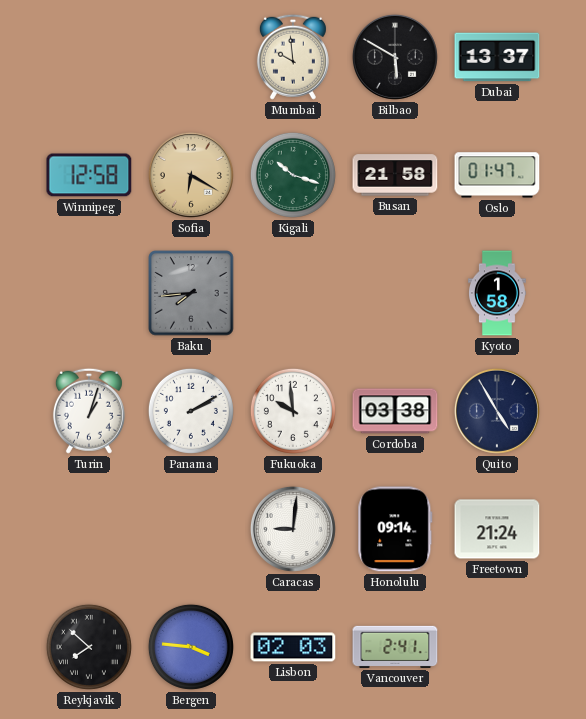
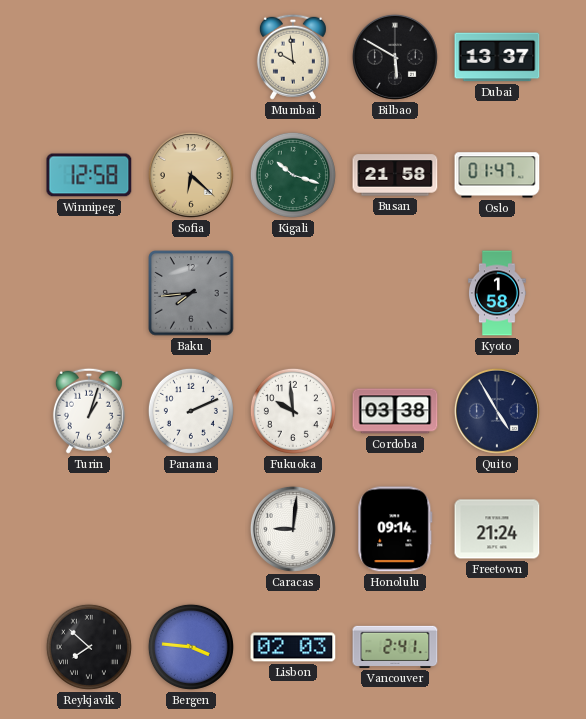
Sofia: 6:20 -> 6:22 (191, 175)
Panama: 2:10 -> 2:11 (191, 411)
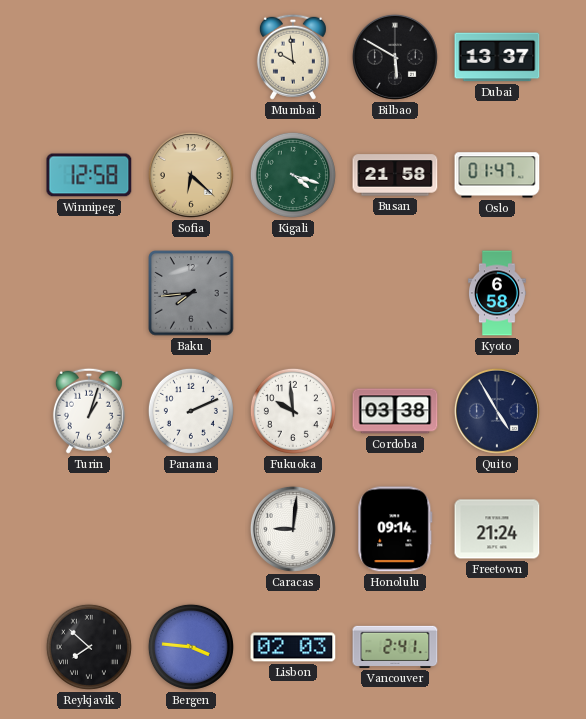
Kigali: 10:18 -> 4:18 (293, 175)
Kyoto: 1:58 -> 6:58 (498, 293)
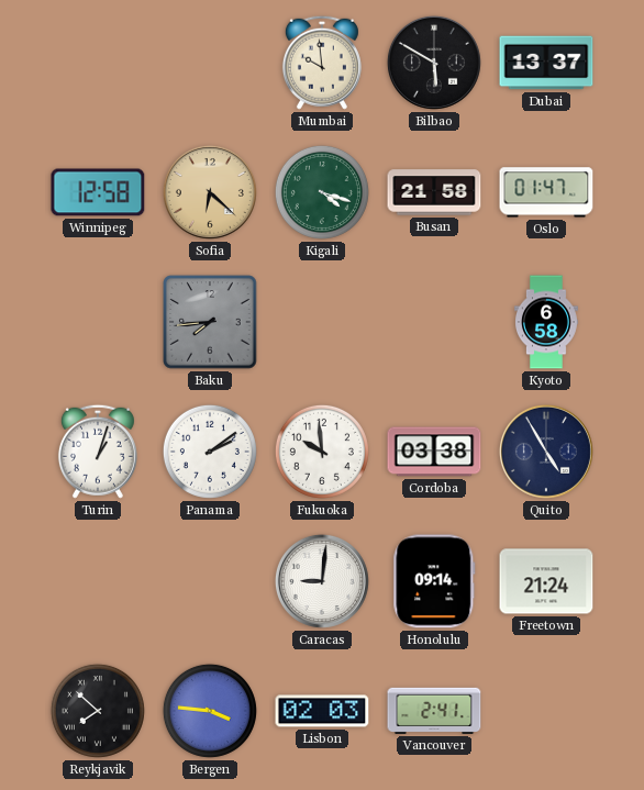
Panama: 2:11 -> 2:09 (210, 452)
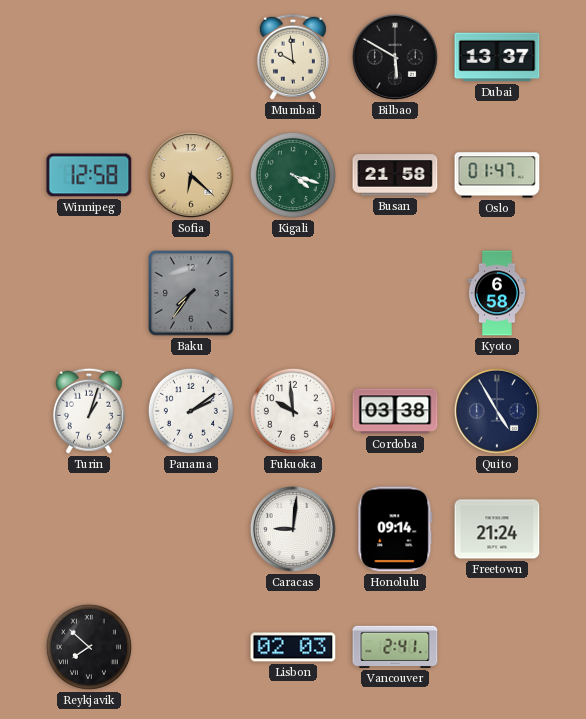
Baku: 7:44 -> 7:36 (191, 293)
Bergen: 3:46 -> none (210, 711)
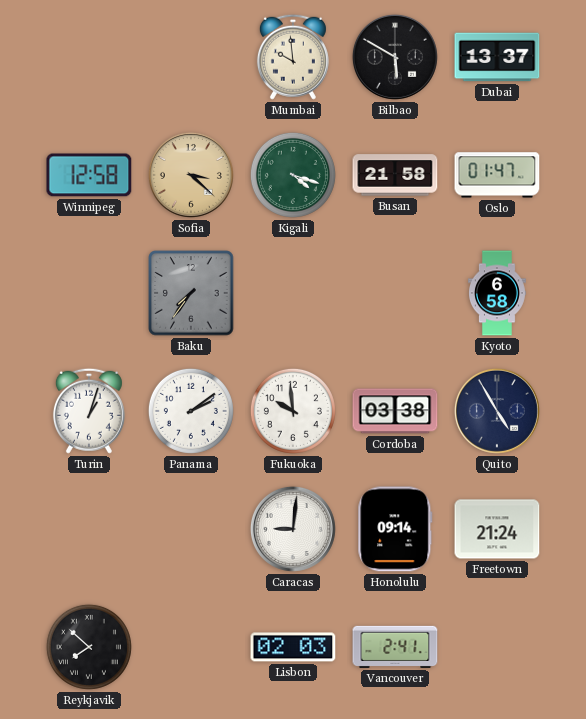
Sofia: 6:22 -> 3:22 (191, 175)
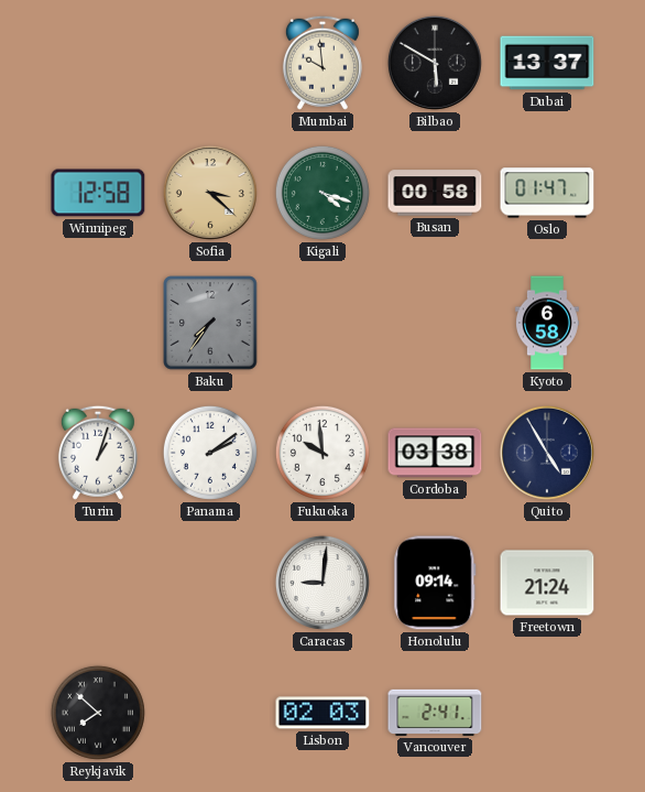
Busan: 21:58 -> 00:58 (435, 193)
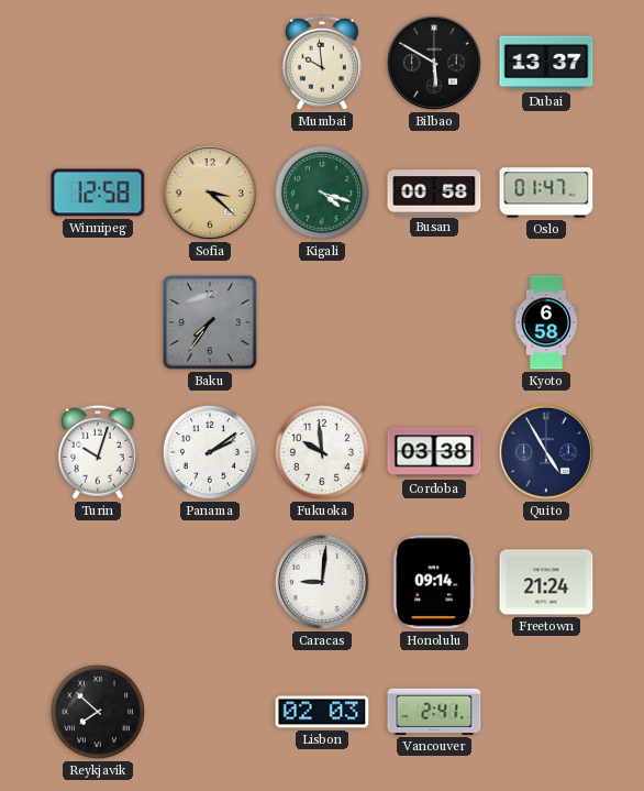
Turin: 1:03 -> 10:03 (98, 452)
